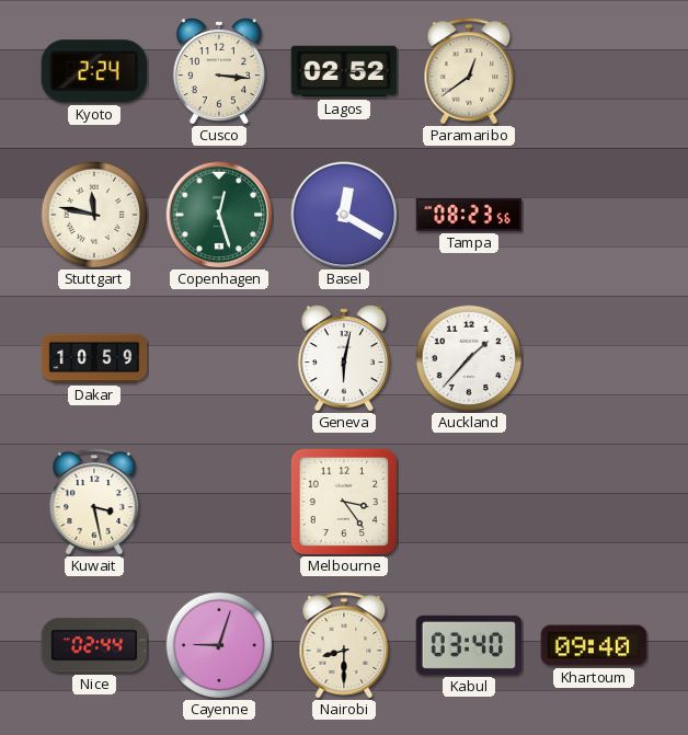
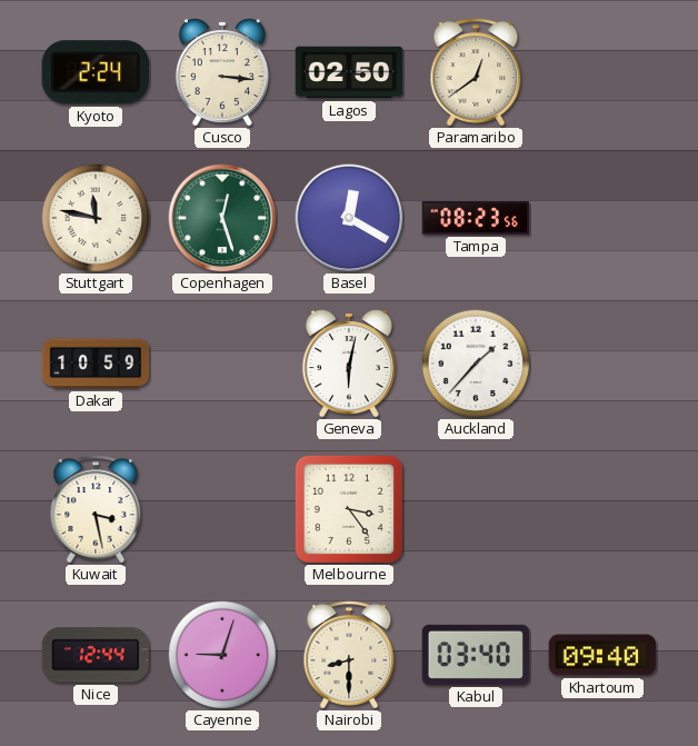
Lagos: 02:52 -> 02:50 (349, 72)
Nice: 02:44 -> 12:44 (94, 655)
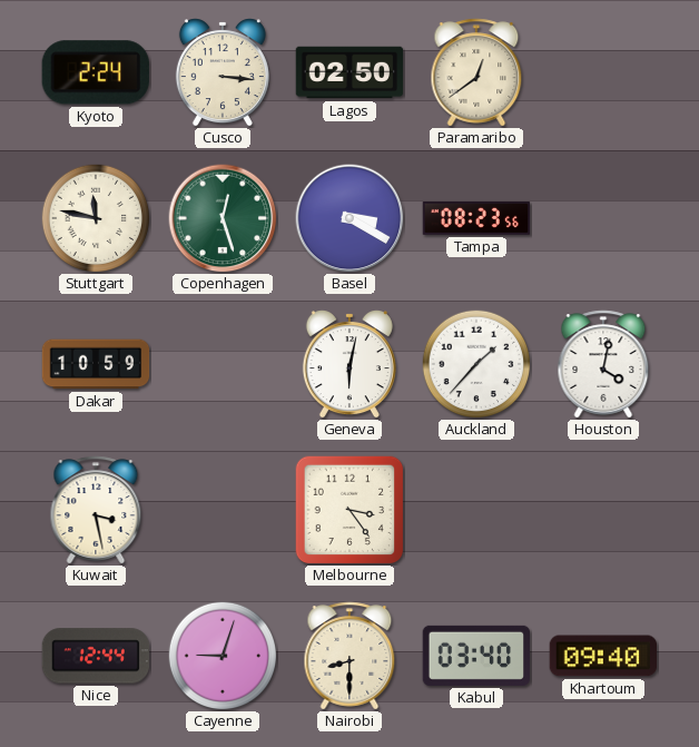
Basel: 12:20 -> 3:20 (349, 218)
Houston: none -> 4:02 (603, 364)
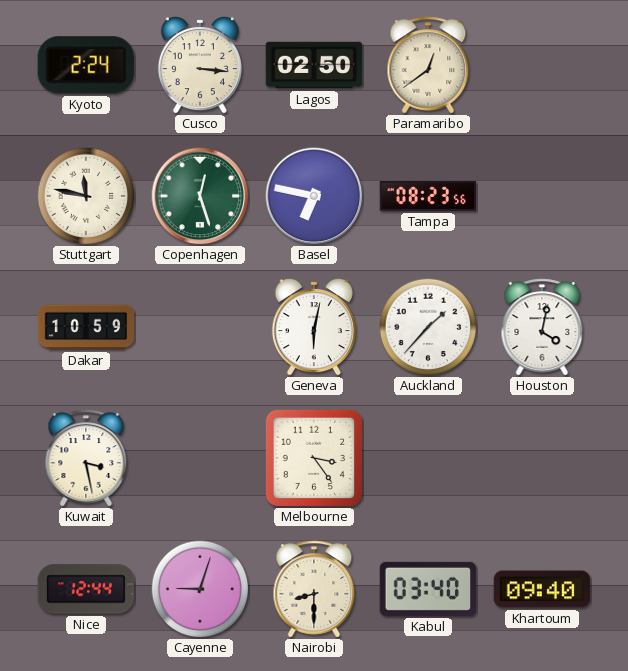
Basel: 3:20 -> 6:47 (314, 196)
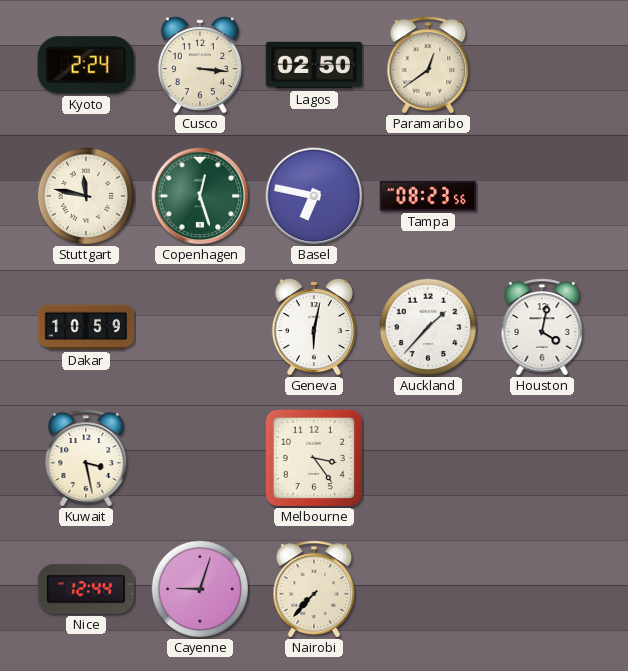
Nairobi: 8:30 -> 7:37 (314, 589)
Kabul: 03:40 -> none (428, 589)
Khartoum: 09:40 -> none (542, 589)
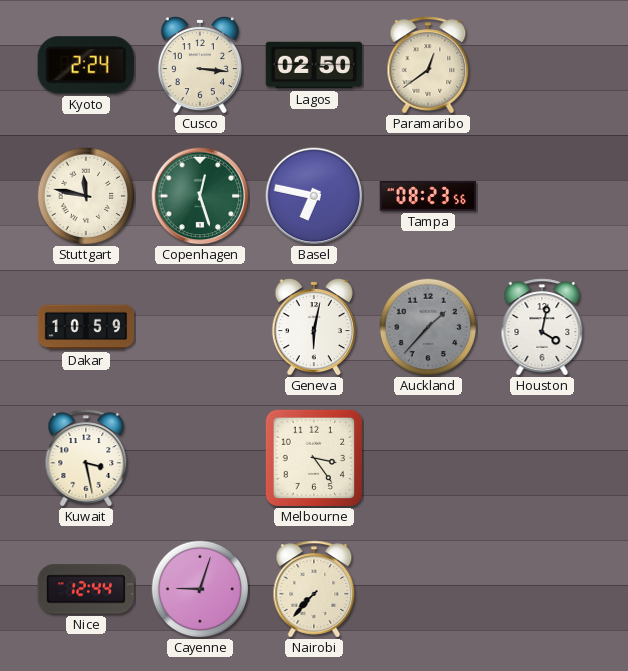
Auckland dial: white -> grey (428, 327)
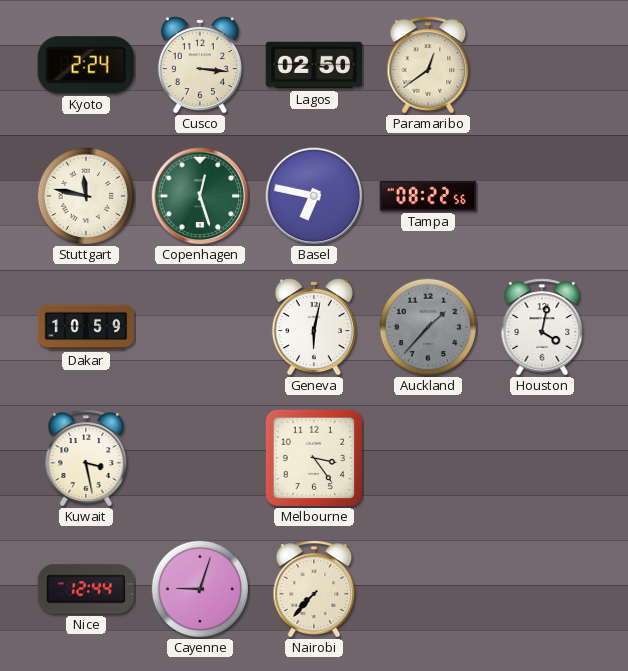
Tampa: 08:23 -> 08:22 (428, 197)
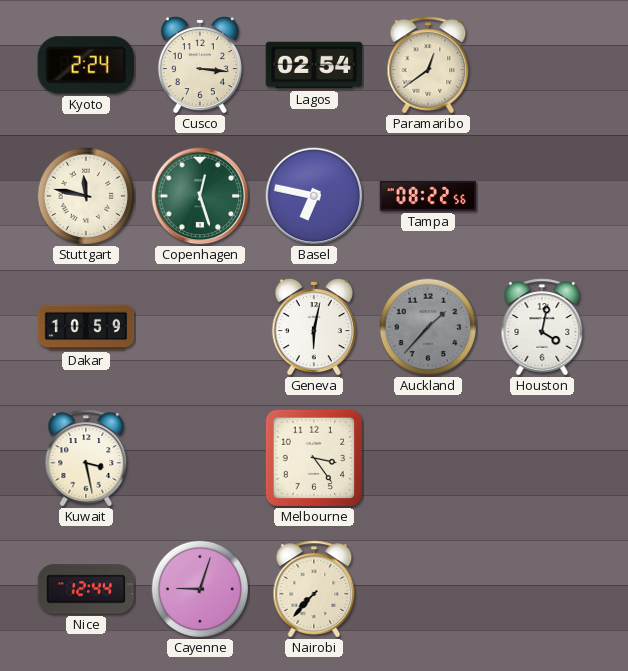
Lagos: 02:50 -> 02:54 (314, 65)
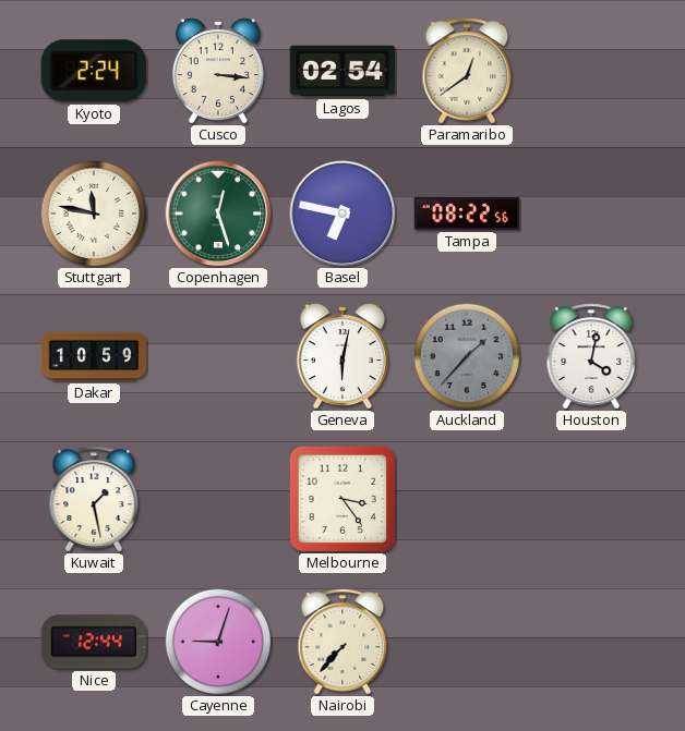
Kuwait: 3:28 -> 1:28 (94, 499)
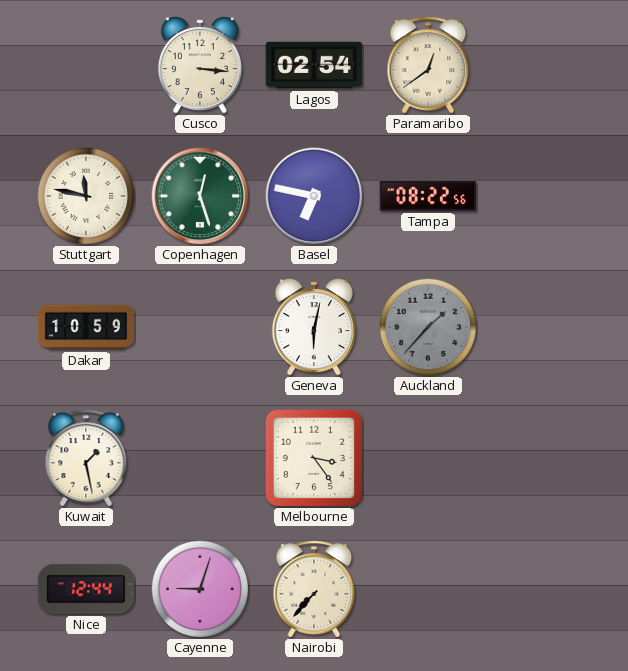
Kyoto: 2:24 -> none (94, 71)
Houston: 4:02 -> none (591, 356)
